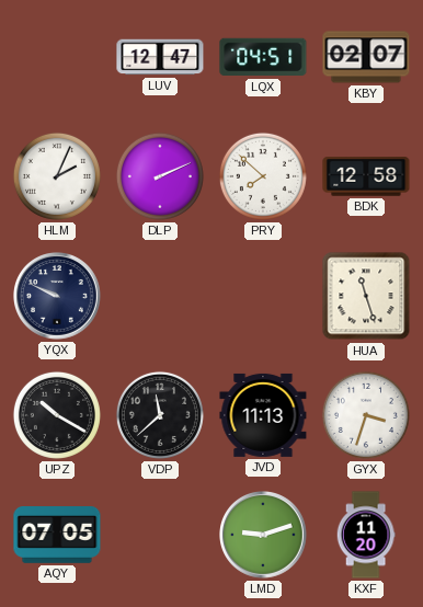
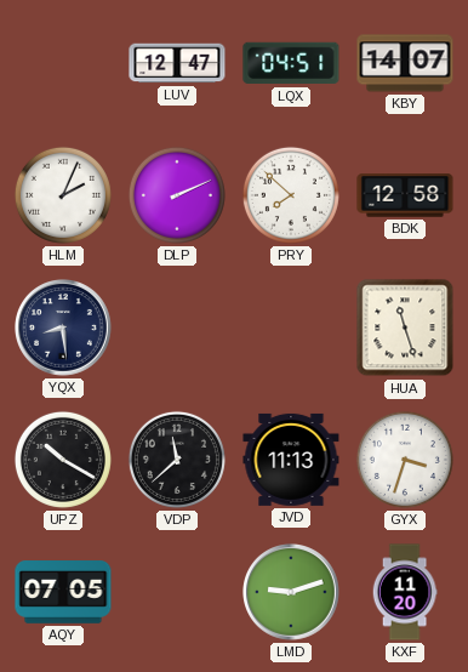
KBY: 02:07 -> 14:07 (405, 63)
YQX: 9:49 -> 8:29 (64, 329)
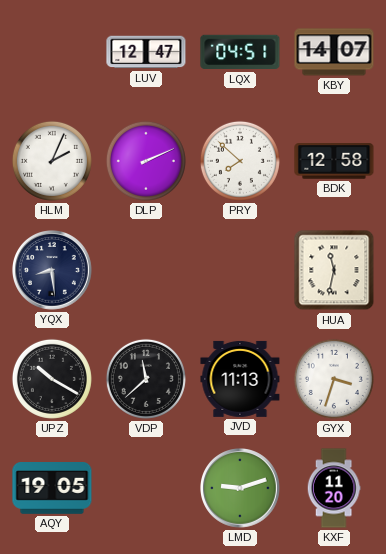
HUA: 11:27 -> 11:32 (334, 270)
AQY: 07:05 -> 19:05 (52, 489)
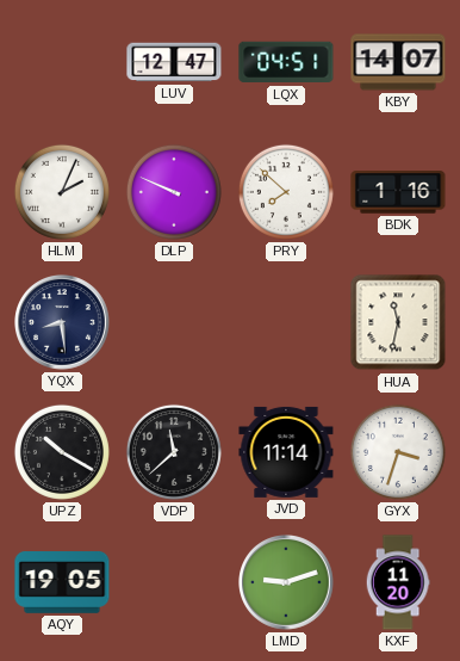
DLP: 2:11 -> 9:49 (174, 192)
BDK: 12:58 -> 1:16 (398, 192)
JVD: 11:13 -> 11:14 (286, 452)
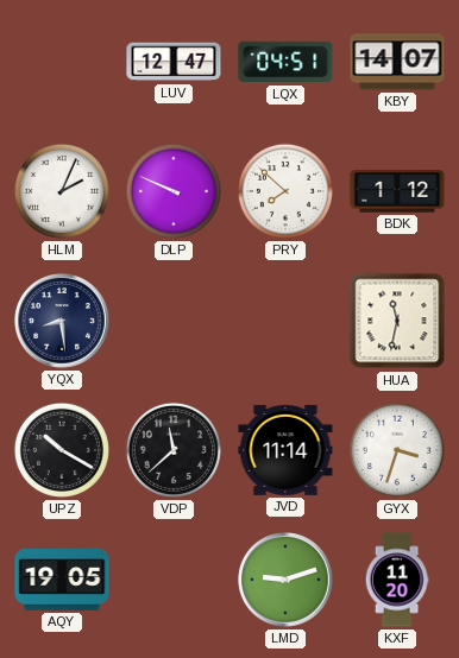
BDK: 1:16 -> 1:12 (397, 191)
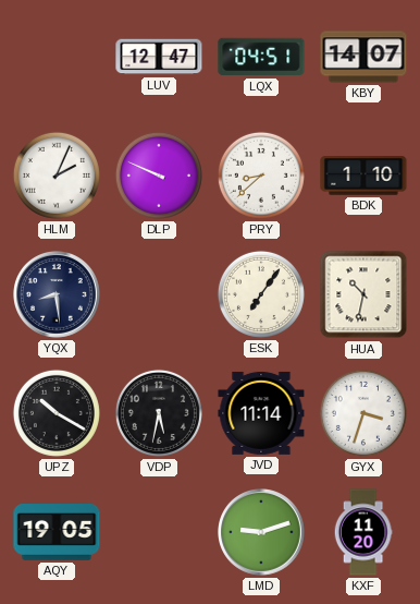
PRY: 7:52 -> 8:38 (261, 176)
BDK: 1:12 -> 1:10 (363, 176)
ESK: none -> 7:06 (261, 294)
HUA: 11:32 -> 10:32 (363, 294)
VDP: 11:38 -> 5:32 (159, 413)
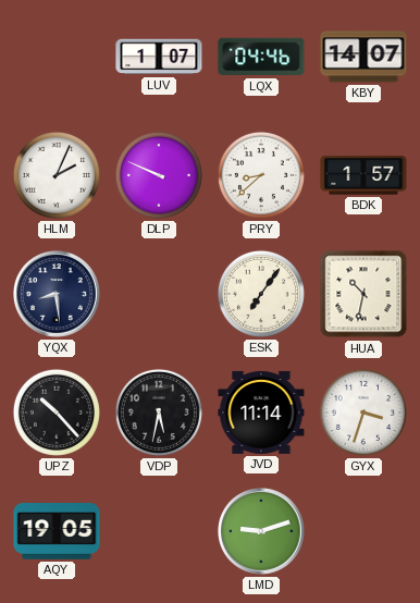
LUV: 12:47 -> 1:07 (159, 57)
LQX: 04:51 -> 04:46 (261, 57)
BDK: 1:10 -> 1:57 (363, 175)
UPZ: 10:20 -> 10:23 (57, 413)
KXF: 11:20 -> none (363, 532)
